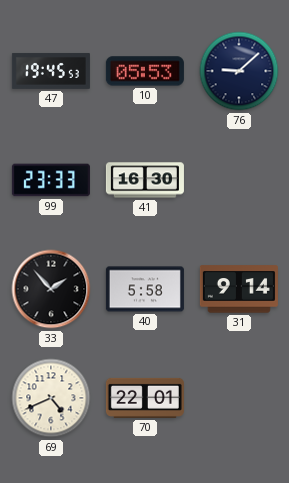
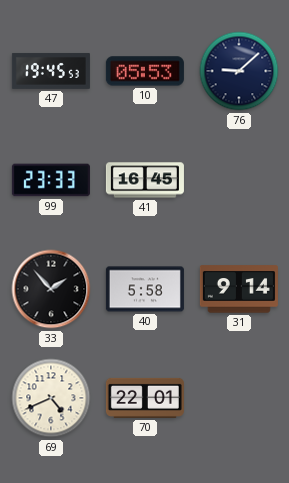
41: 16:30 -> 16:45 (145, 180)
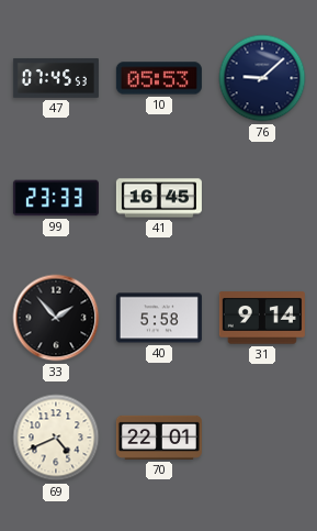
47: 19:45 -> 07:45 (56, 78)
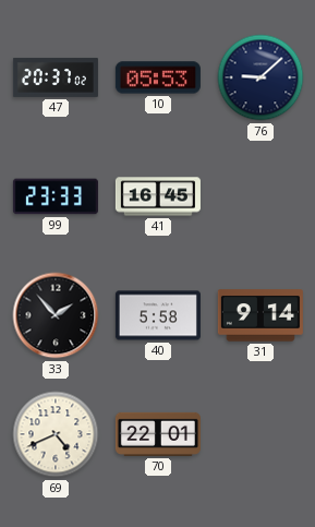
47: 07:45 -> 20:37 (56, 77)
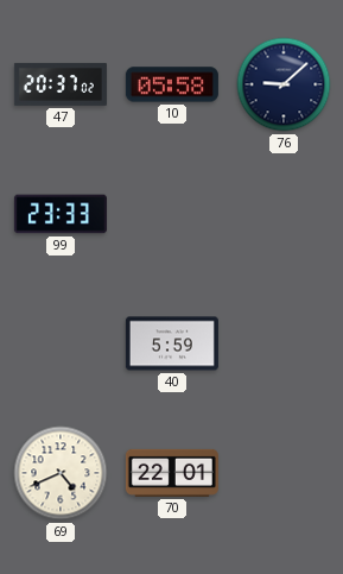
10: 05:53 -> 05:58 (172, 84)
41: 16:45 -> none (158, 196)
33: 1:53 -> none (56, 315)
40: 5:58 -> 5:59 (172, 343)
31: 9:14 -> none (261, 315)
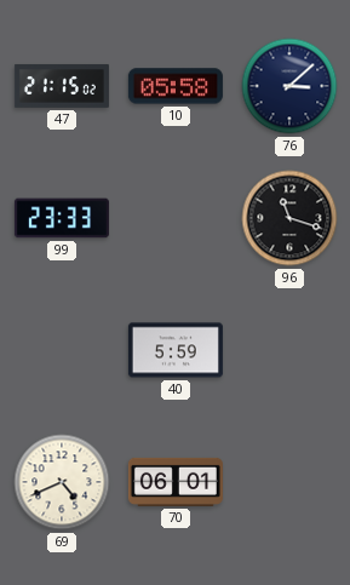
47: 20:37 -> 21:15 (62, 86)
76: 9:08 -> 3:08 (289, 86)
96: none -> 11:18 (289, 218)
70: 22:01 -> 06:01 (176, 482)
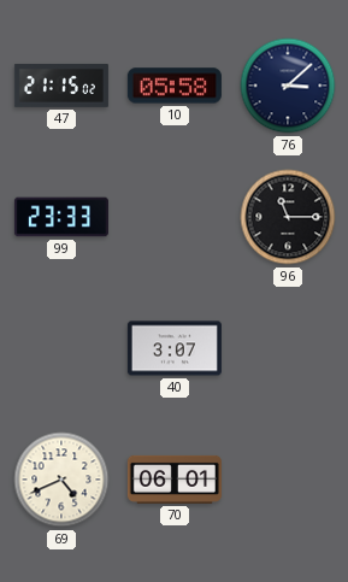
96: 11:18 -> 11:15 (288, 217)
40: 5:59 -> 3:07 (175, 348)
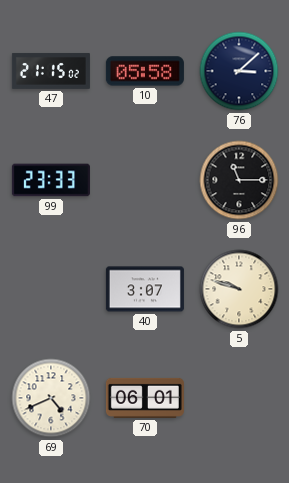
5: none -> 9:48 (239, 289)
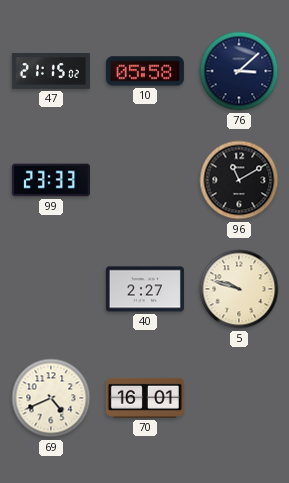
96: 11:15 -> 11:10 (239, 180)
40: 3:07 -> 2:27 (145, 289)
70: 06:01 -> 16:01 (145, 398)
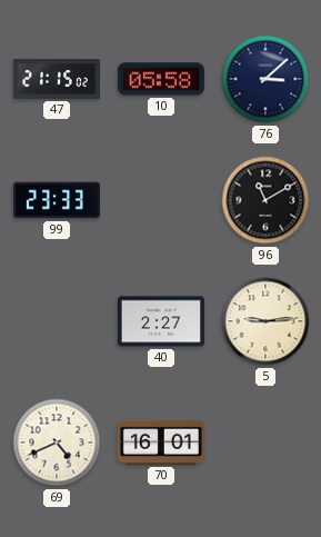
5: 9:48 -> 9:14 (265, 321)
